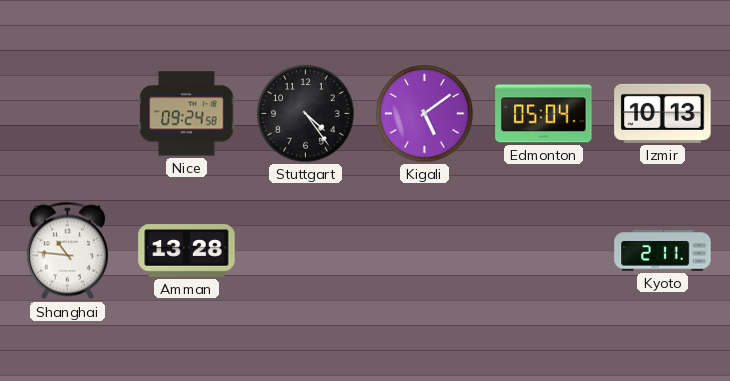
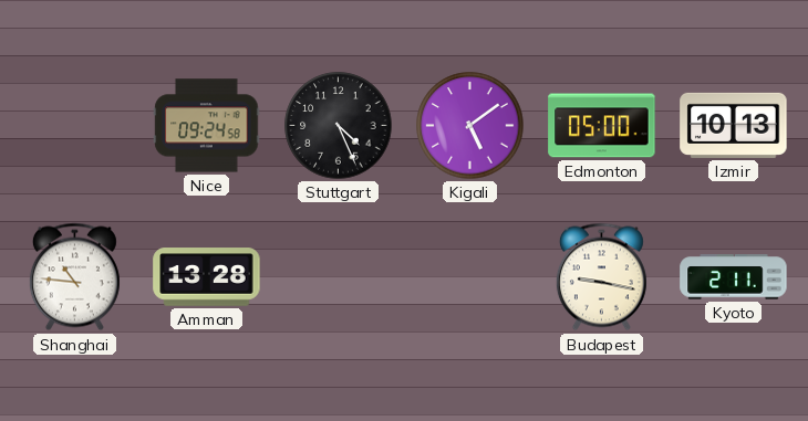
Stuttgart: 4:24 -> 4:26 (339, 126)
Edmonton: 05:04 -> 05:00 (602, 126)
Budapest: none -> 9:17 (601, 277)
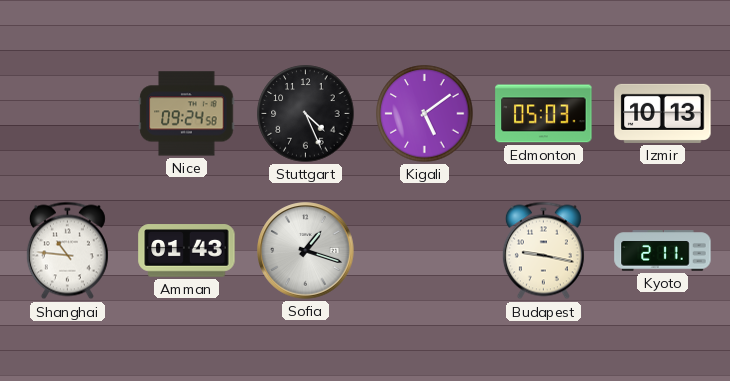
Edmonton: 05:00 -> 05:03 (544, 114)
Amman: 13:28 -> 01:43 (187, 251)
Sofia: none -> 1:18 (306, 251)
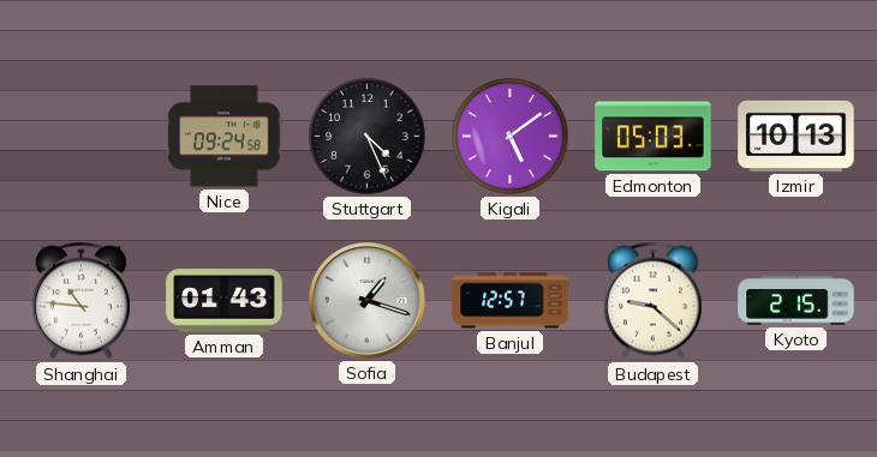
Banjul: none -> 12:57 (511, 301)
Budapest: 9:17 -> 9:22 (652, 301)
Kyoto: 2:11 -> 2:15 (797, 301)
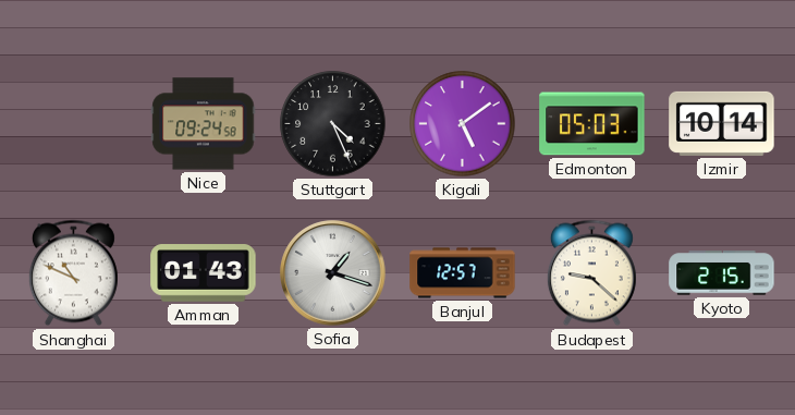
Izmir: 10:13 -> 10:14 (722, 123)
Shanghai: 10:46 -> 10:49 (73, 273)
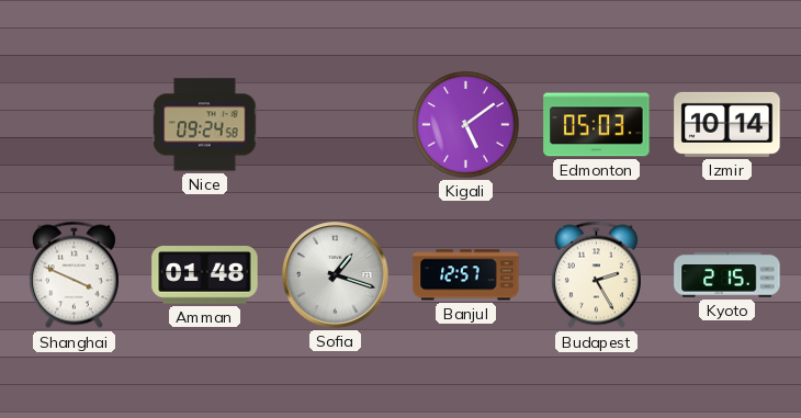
Stuttgart: 4:26 -> none (333, 124)
Shanghai: 10:49 -> 3:49 (74, 275)
Amman: 01:43 -> 01:48 (205, 275)
Budapest: 9:22 -> 2:25 (596, 275)
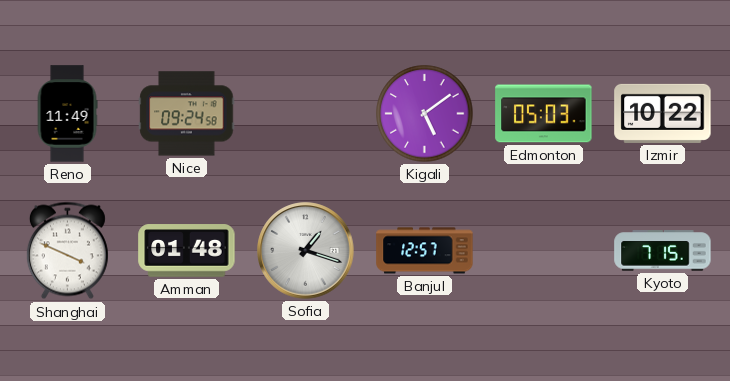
Reno: none -> 11:49 (67, 114)
Izmir: 10:14 -> 10:22 (663, 113)
Budapest: 2:25 -> none (596, 275)
Kyoto: 2:15 -> 7:15 (663, 251)
